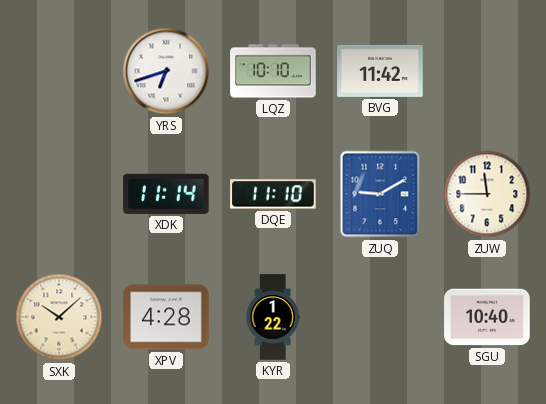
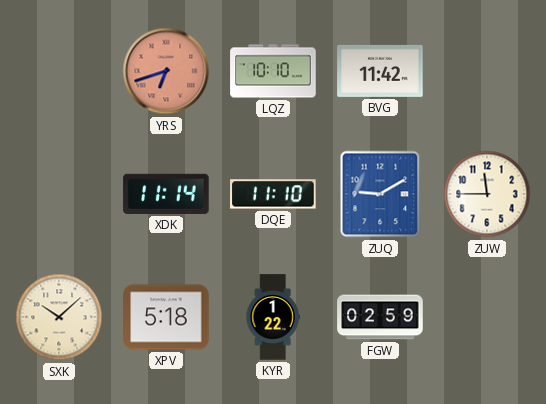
YRS dial: white -> salmon (166, 71)
XPV: 4:28 -> 5:18 (166, 317)
FGW: none -> 02:59 (380, 317)
SGU: 10:40 -> none (487, 317)
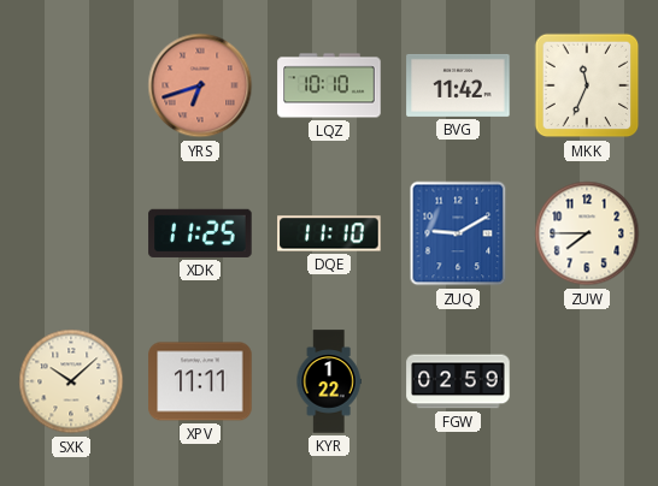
MKK: none -> 11:34 (587, 85)
XDK: 11:14 -> 11:25 (200, 233)
ZUW: 11:45 -> 7:45 (587, 233)
XPV: 5:18 -> 11:11 (200, 381)
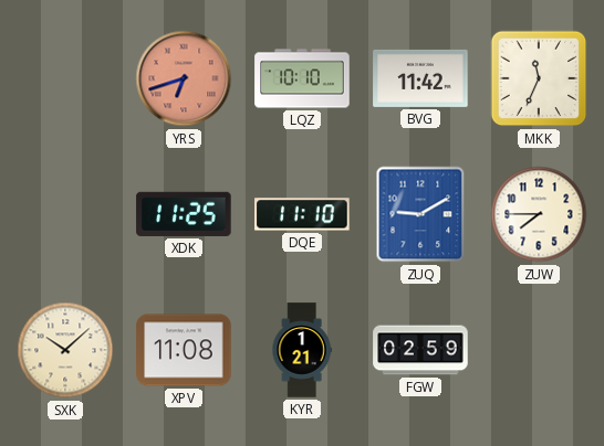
XPV: 11:11 -> 11:08 (184, 350)
KYR: 1:22 -> 1:21 (302, 350)
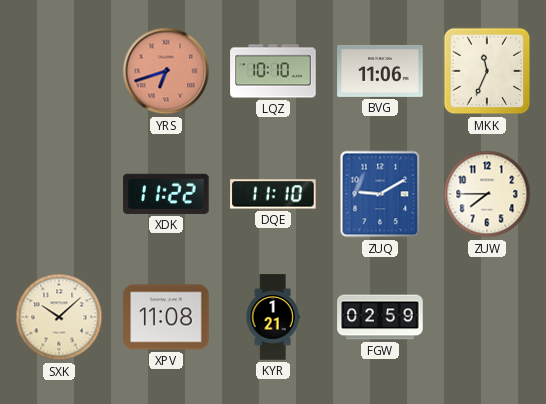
BVG: 11:42 -> 11:06 (380, 71)
XDK: 11:25 -> 11:22 (166, 194)
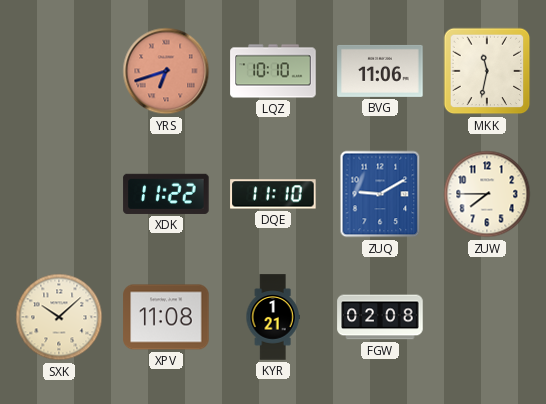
MKK: 11:34 -> 11:32 (487, 71)
FGW: 02:59 -> 02:08 (380, 317)
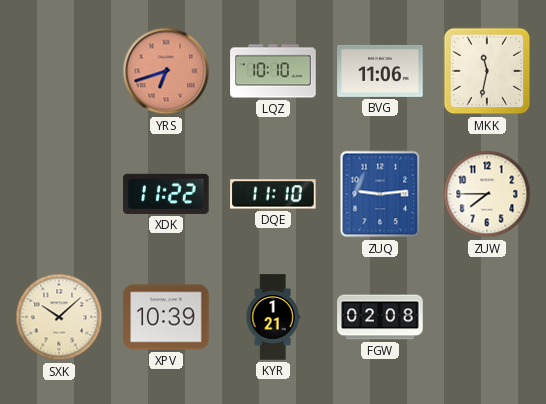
ZUQ: 9:10 -> 9:14 (380, 194)
XPV: 11:08 -> 10:39 (166, 317)
